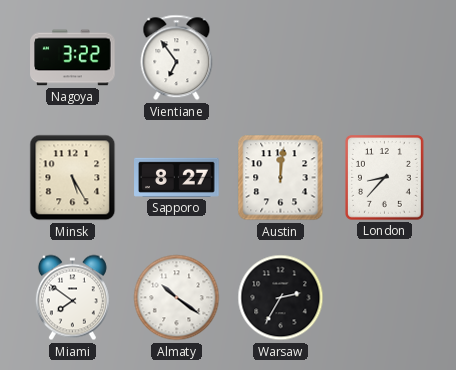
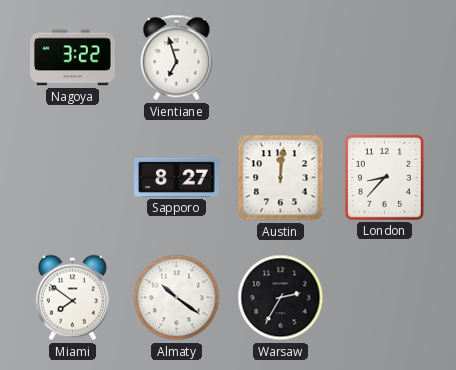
Vientiane: 6:54 -> 6:57 (177, 58)
Minsk: 5:25 -> none (73, 178)
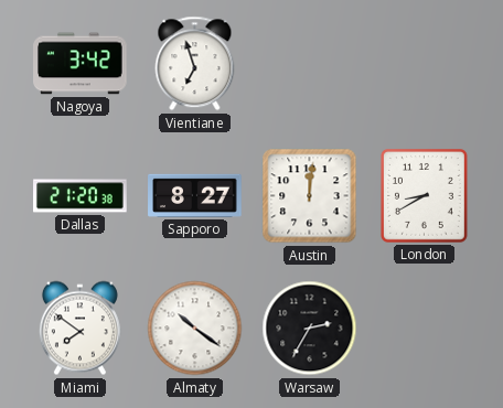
Nagoya: 3:22 -> 3:42 (81, 64)
Dallas: none -> 21:20 (81, 196)
London: 8:37 -> 8:40 (424, 196)
